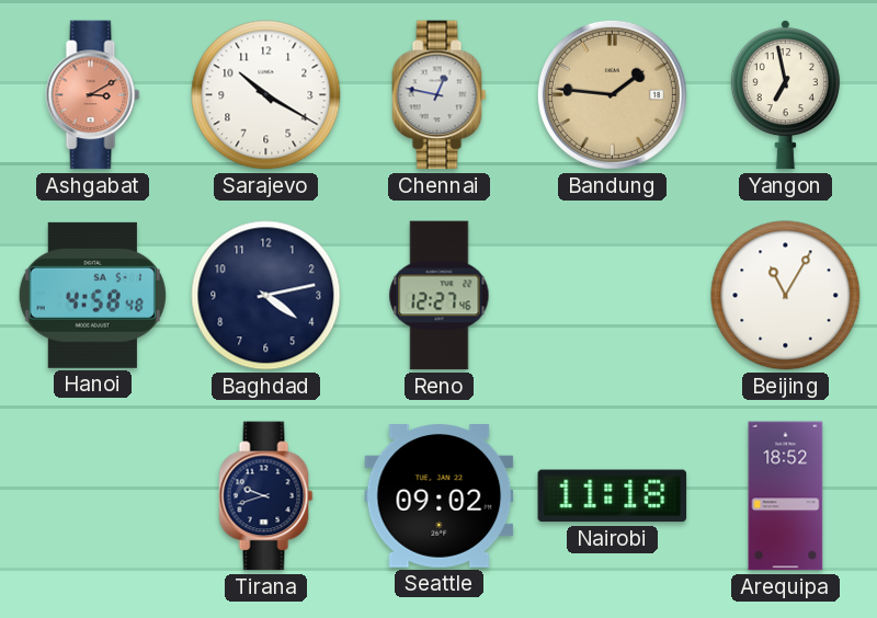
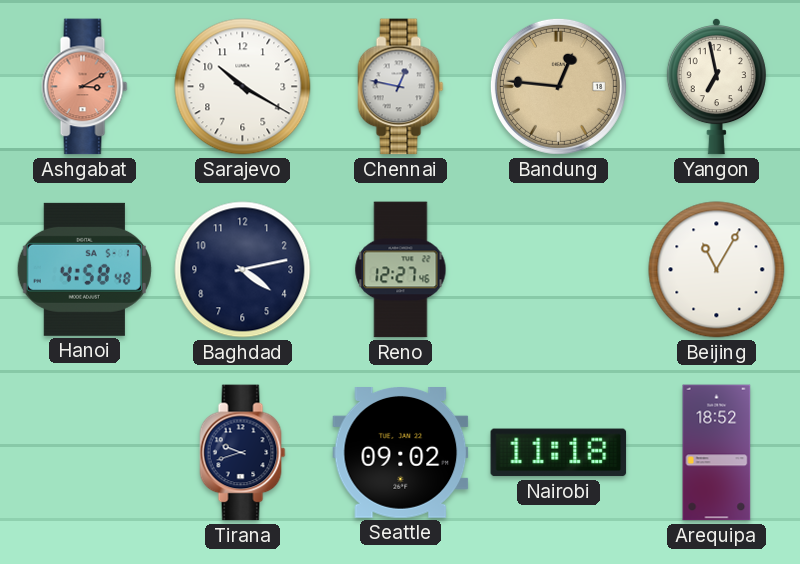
Bandung: 1:46 -> 12:46 (558, 86)
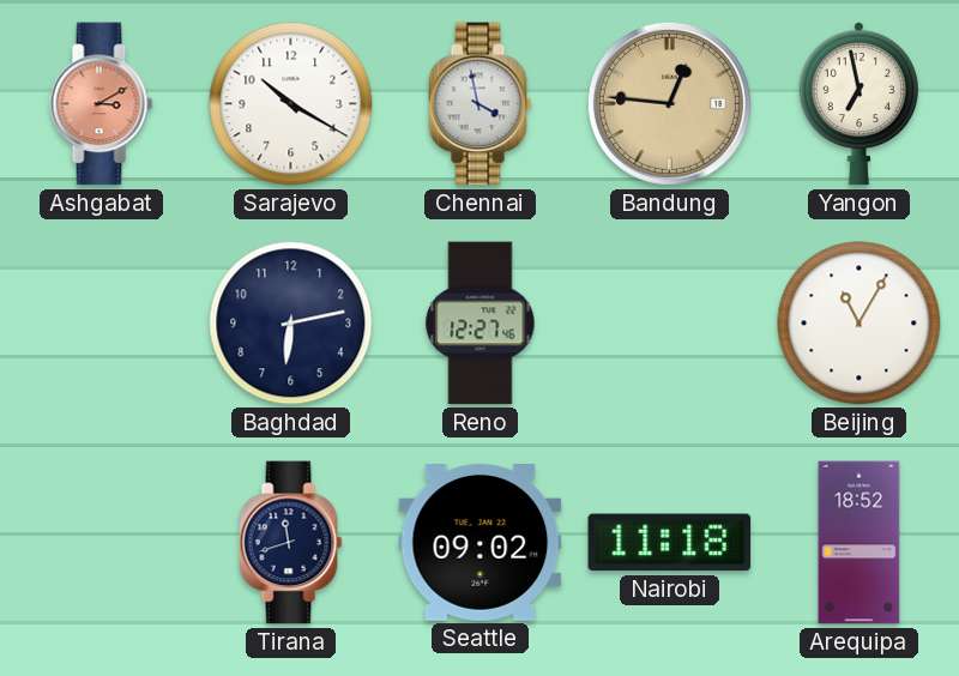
Chennai: 12:47 -> 3:58 (481, 104)
Hanoi: 4:58 -> none (84, 269)
Baghdad: 4:13 -> 6:13 (291, 324)
Tirana: 9:42 -> 11:42 (291, 543)
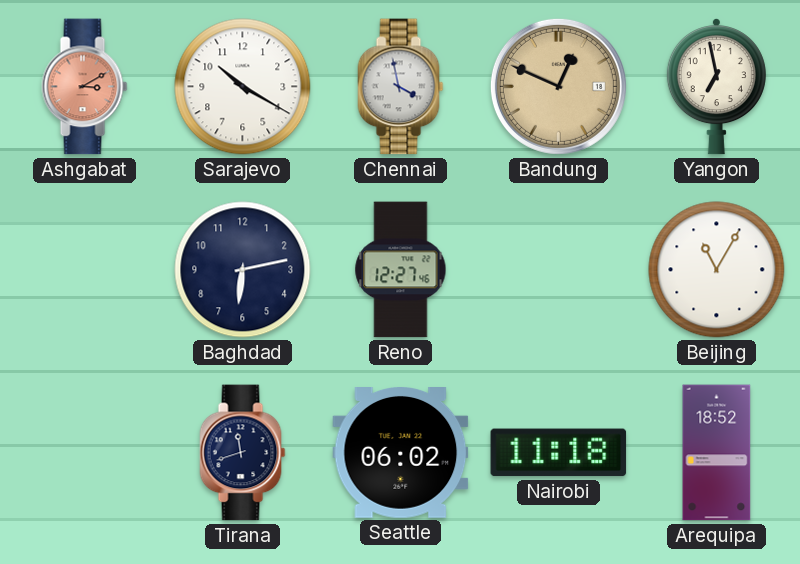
Bandung: 12:46 -> 12:49 (558, 86)
Seattle: 09:02 -> 06:02 (401, 453)
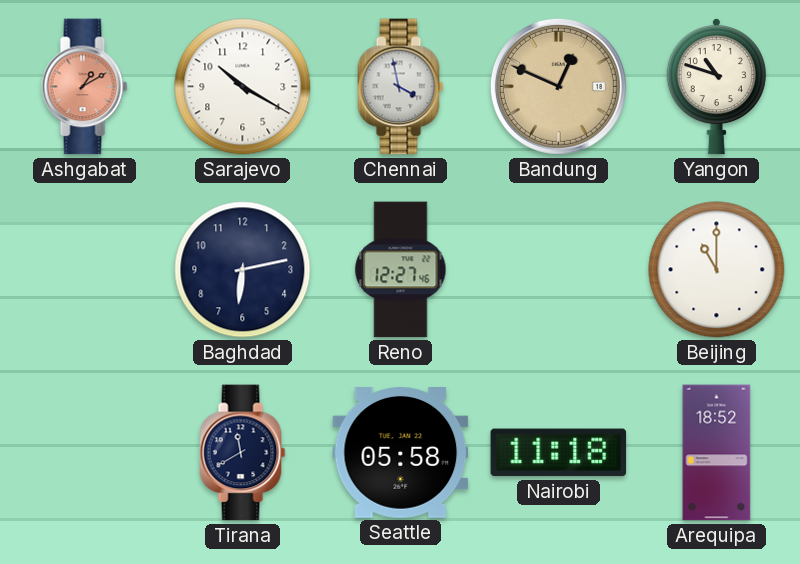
Ashgabat: 3:10 -> 1:10 (85, 87)
Yangon: 6:58 -> 10:48 (716, 87)
Beijing: 11:05 -> 11:00 (717, 270)
Tirana: 11:42 -> 11:40 (243, 453)
Seattle: 06:02 -> 05:58 (401, 453)
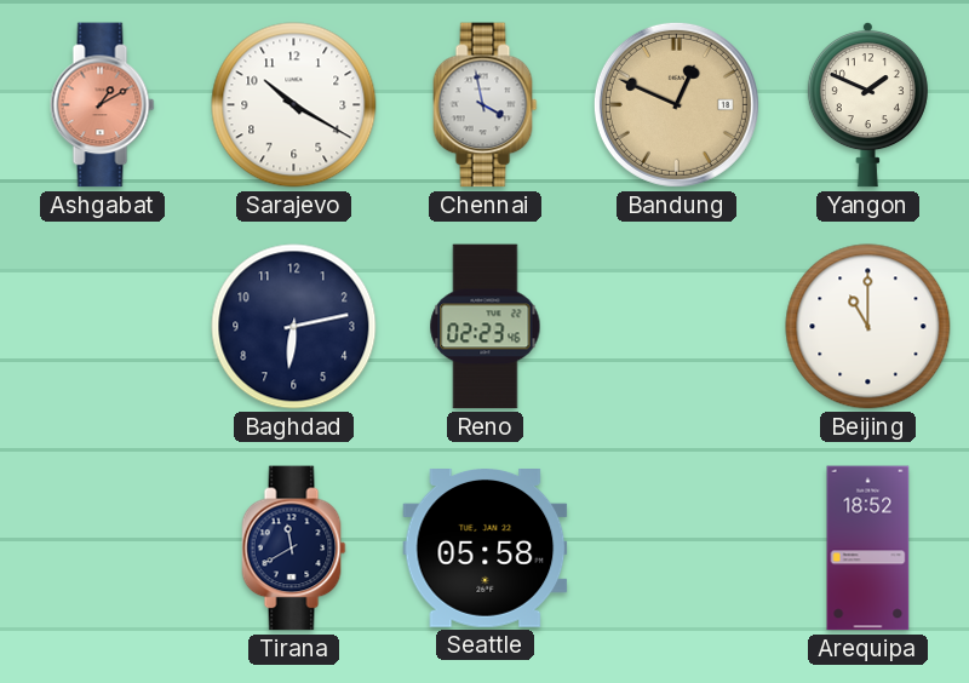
Yangon: 10:48 -> 1:49 (867, 105)
Reno: 12:27 -> 02:23 (486, 327)
Nairobi: 11:18 -> none (559, 453)
